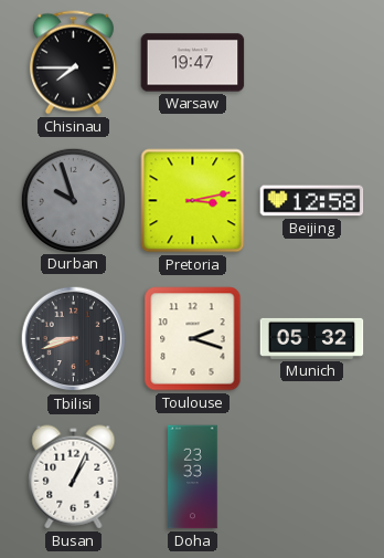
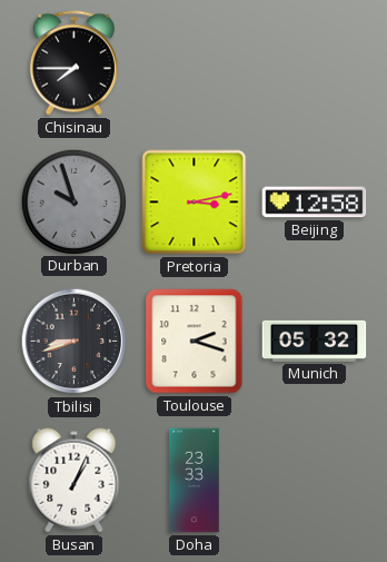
Warsaw: 19:47 -> none (193, 63)
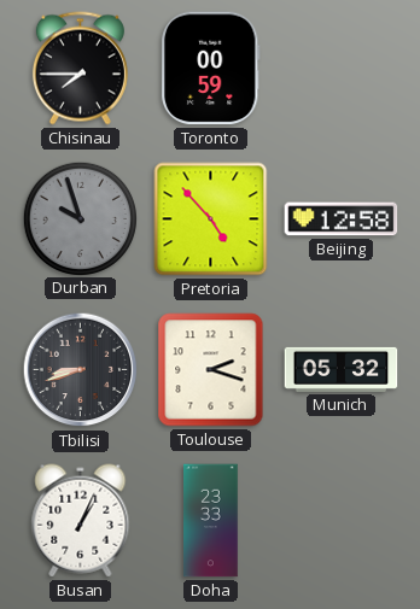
Toronto: none -> 00:59 (211, 69)
Pretoria: 3:13 -> 4:53 (211, 219)
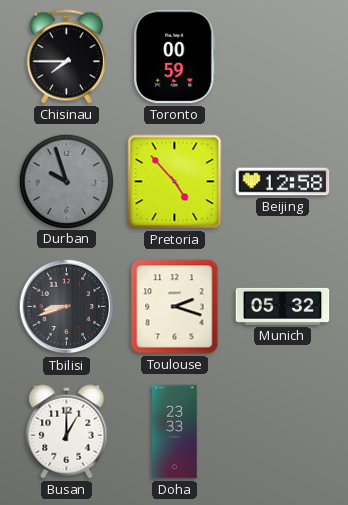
Busan: 1:04 -> 1:00 (67, 432)
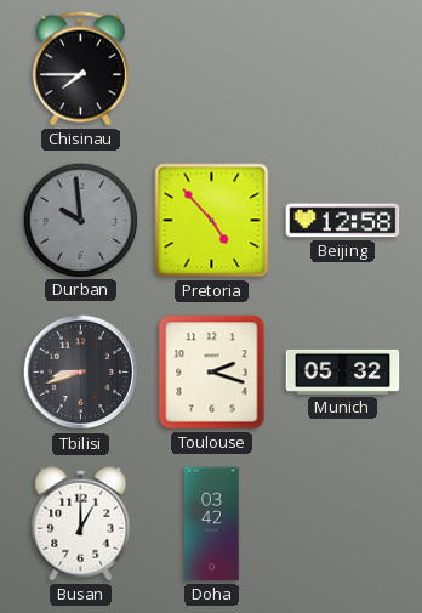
Toronto: 00:59 -> none (175, 57)
Durban: 9:57 -> 9:59 (80, 220)
Doha: 23:33 -> 03:42 (212, 524)
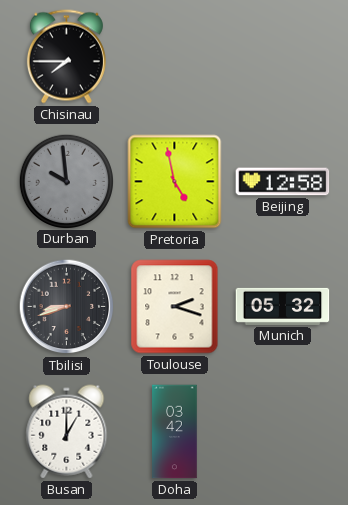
Pretoria: 4:53 -> 4:58 (175, 182)
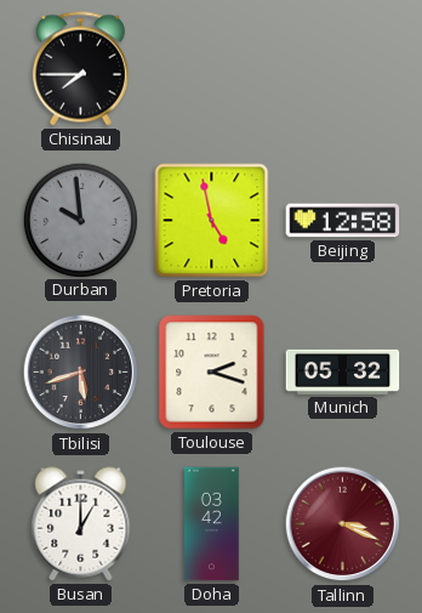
Tbilisi: 8:42 -> 5:42 (81, 373)
Tallinn: none -> 3:19 (343, 524)
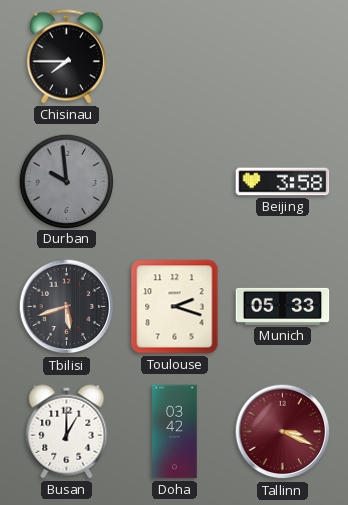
Pretoria: 4:58 -> none (212, 221)
Beijing: 12:58 -> 3:58 (283, 182)
Munich: 05:32 -> 05:33 (283, 306)
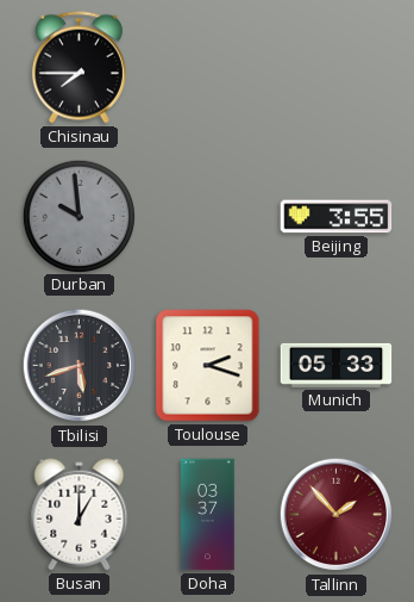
Beijing: 3:58 -> 3:55 (337, 217)
Doha: 03:42 -> 03:37 (208, 515)
Tallinn: 3:19 -> 1:53 (337, 515)
